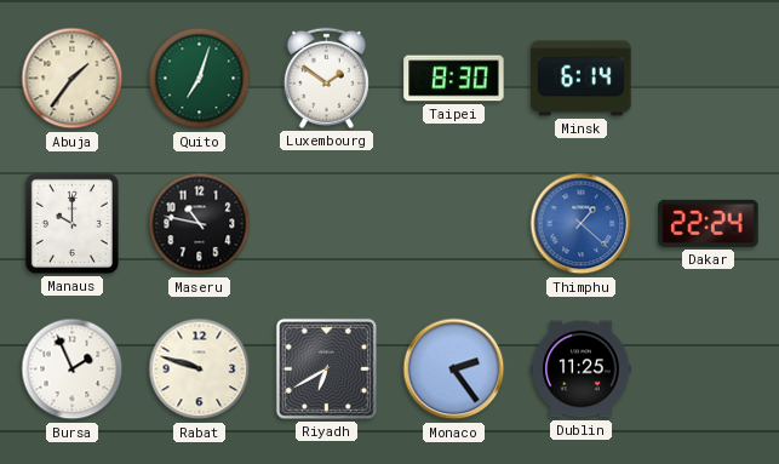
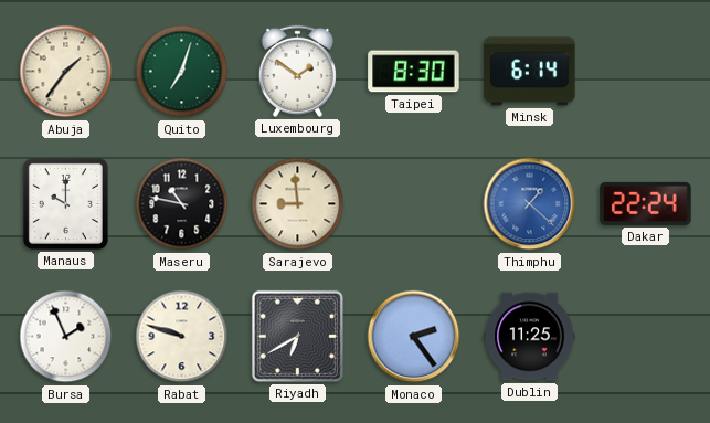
Sarajevo: none -> 8:59 (298, 204)
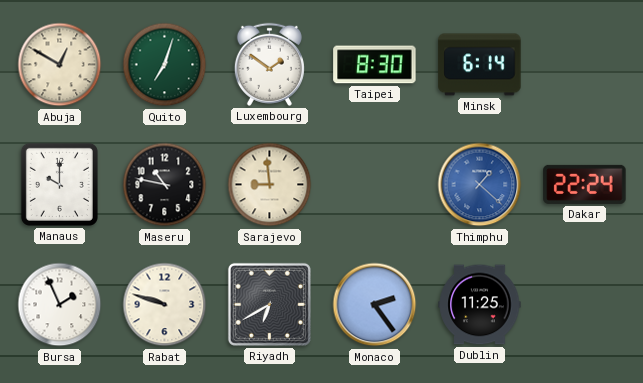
Abuja: 1:36 -> 12:50 (60, 65)
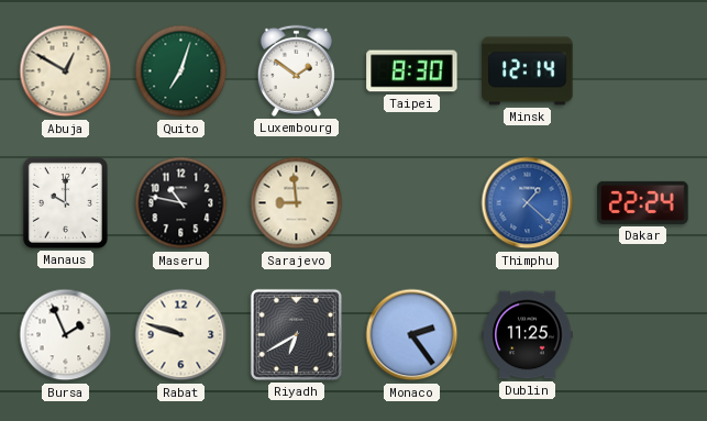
Minsk: 6:14 -> 12:14 (528, 71)
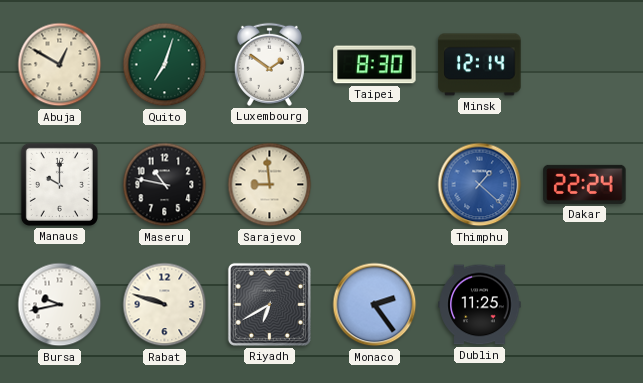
Bursa: 1:56 -> 9:43 (60, 305)
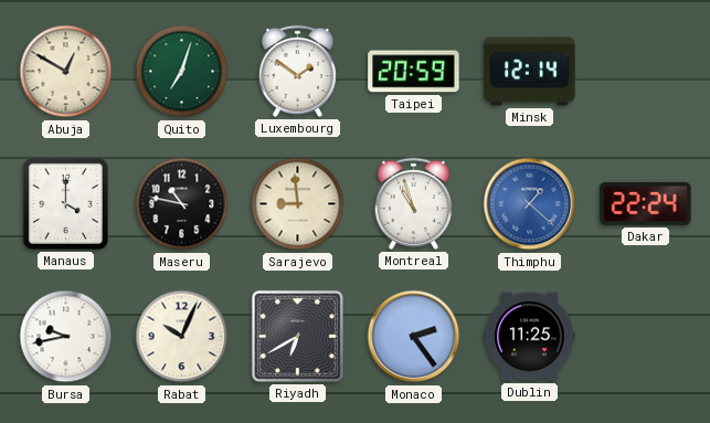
Taipei: 8:30 -> 20:59 (414, 72)
Manaus: 10:00 -> 4:00 (65, 203)
Montreal: none -> 10:57 (413, 203)
Rabat: 9:48 -> 10:04 (182, 337)
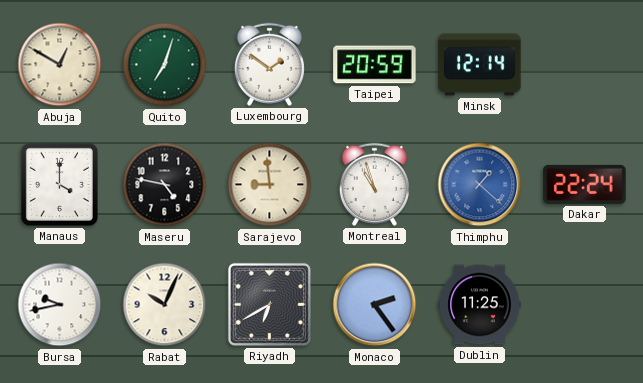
Maseru: 10:47 -> 4:47 (165, 185)
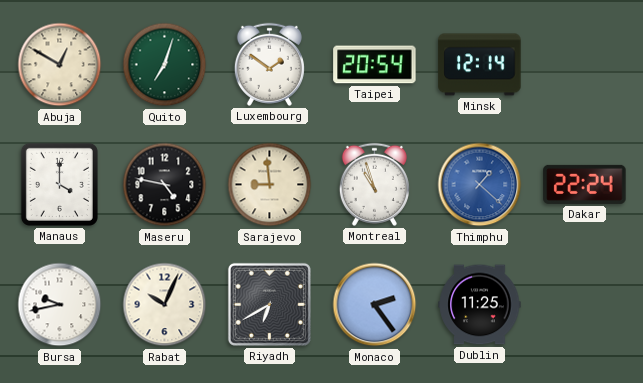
Taipei: 20:59 -> 20:54 (375, 65)
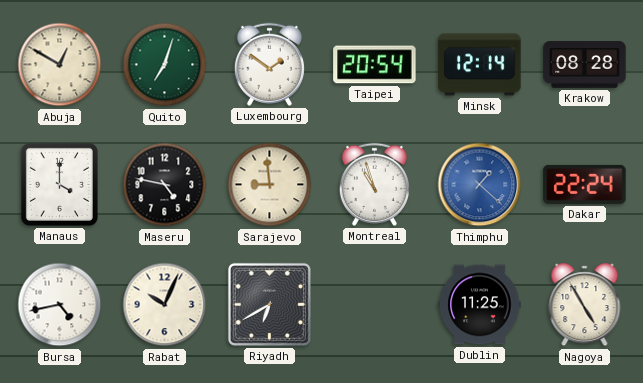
Krakow: none -> 08:28 (585, 65)
Bursa: 9:43 -> 4:43 (60, 305)
Monaco: 2:24 -> none (375, 305)
Nagoya: none -> 4:55 (585, 305)
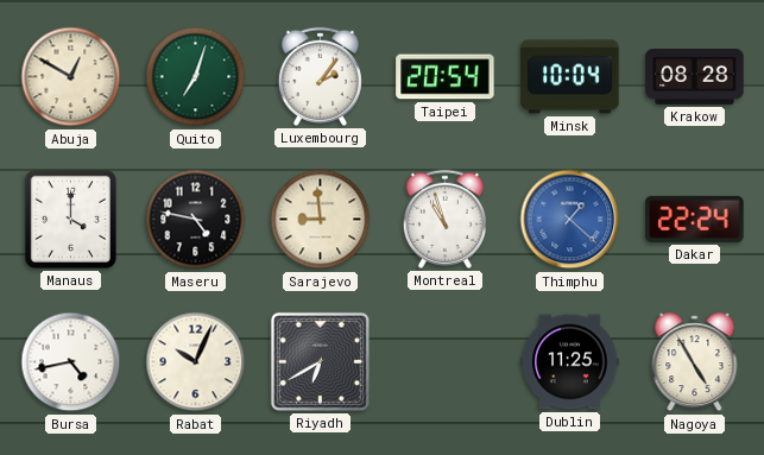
Luxembourg: 1:51 -> 2:06 (320, 76)
Minsk: 12:14 -> 10:04 (570, 77)
